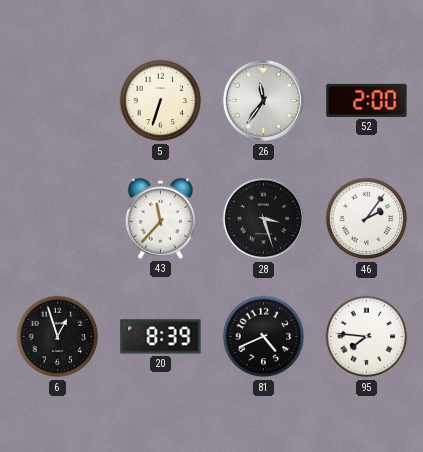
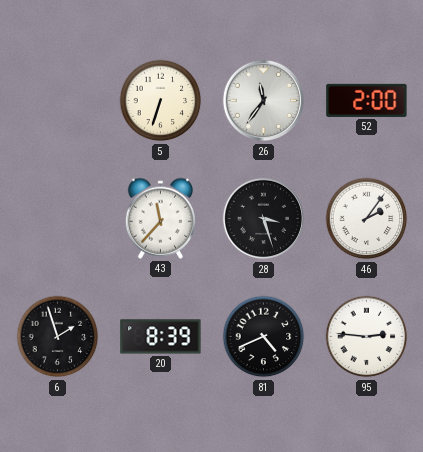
6: 12:57 -> 1:57 (58, 337)
95: 7:46 -> 2:46 (367, 337)
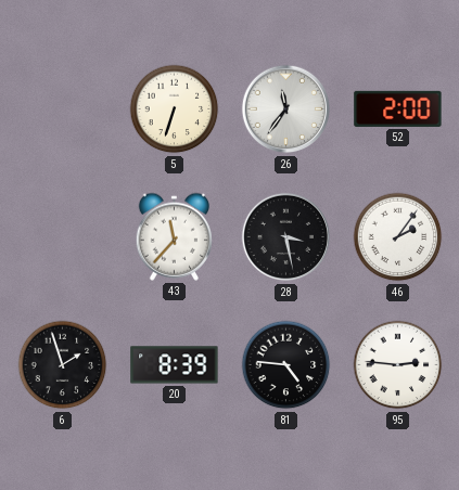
28: 3:27 -> 3:28 (286, 237)
81: 4:41 -> 4:46 (286, 365)
